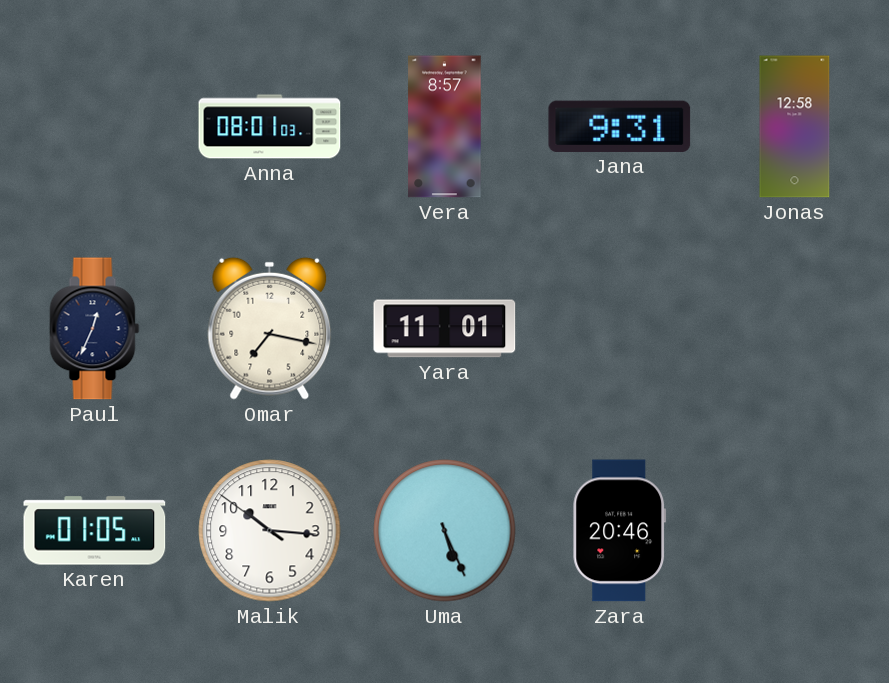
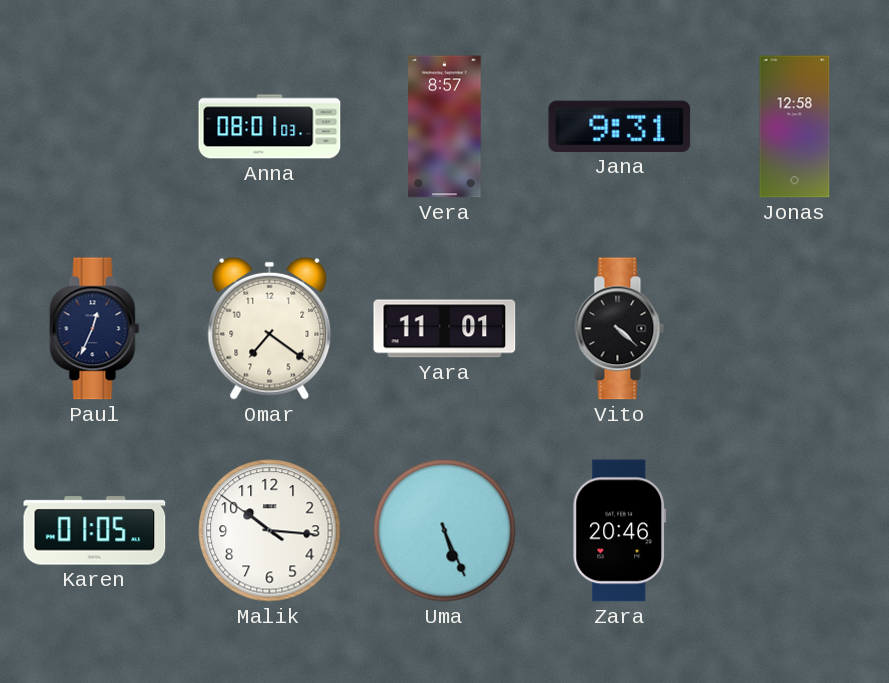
Omar: 7:17 -> 7:21 (270, 328)
Vito: none -> 4:22 (620, 329)
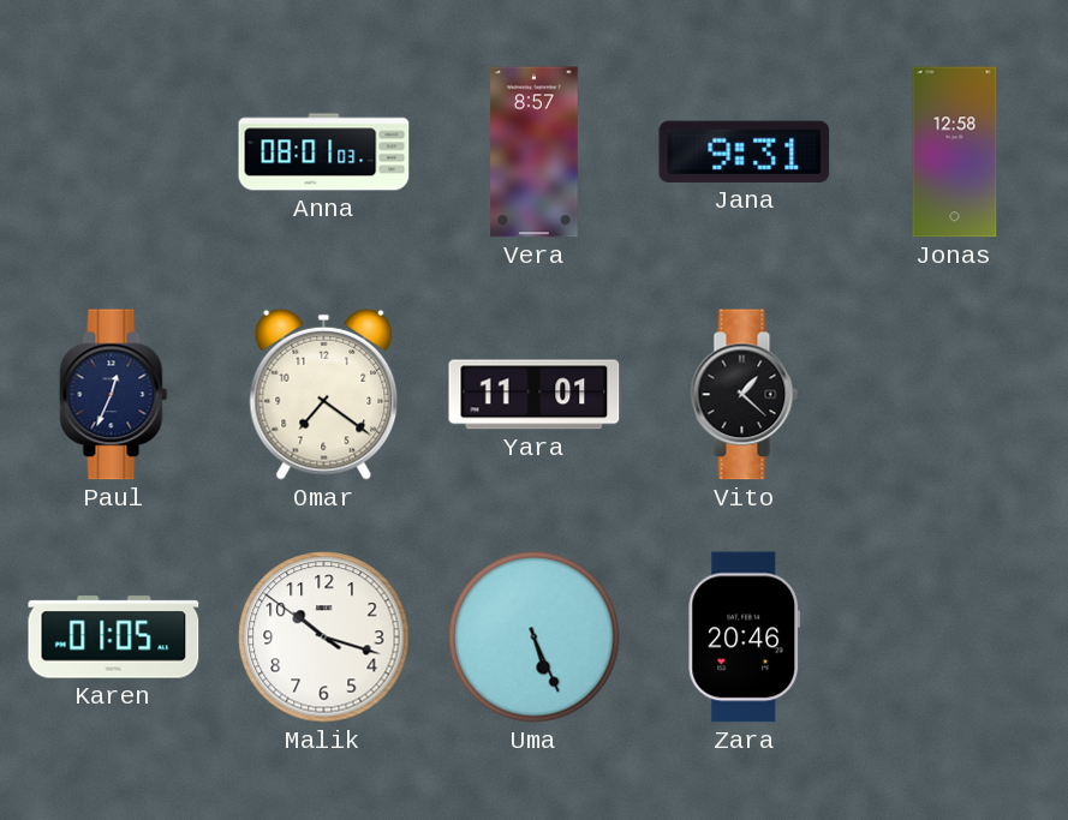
Vito: 4:22 -> 1:22 (745, 395)
Malik: 10:15 -> 10:17 (324, 638)
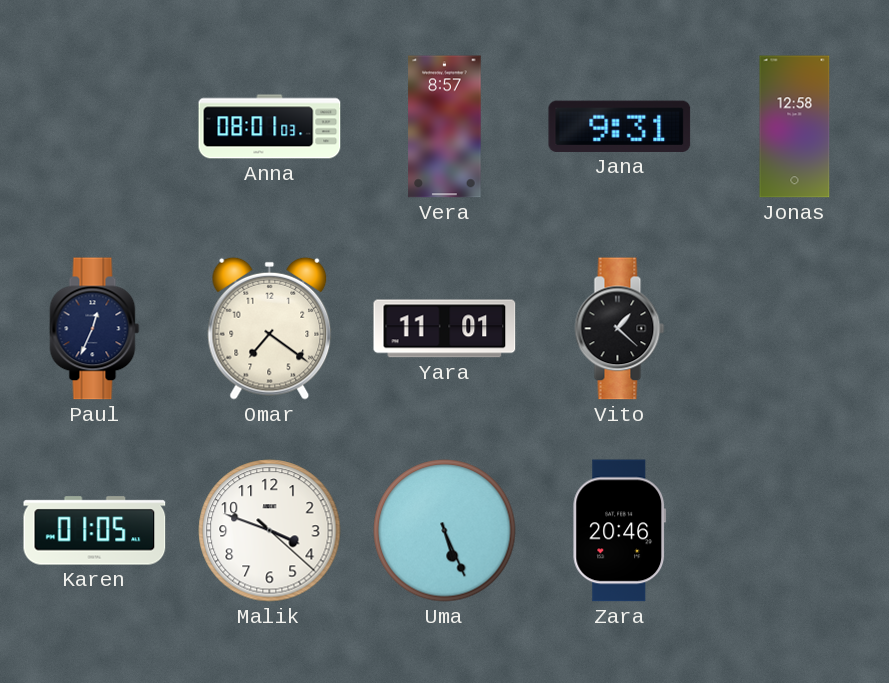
Malik: 10:17 -> 3:48 (270, 531)
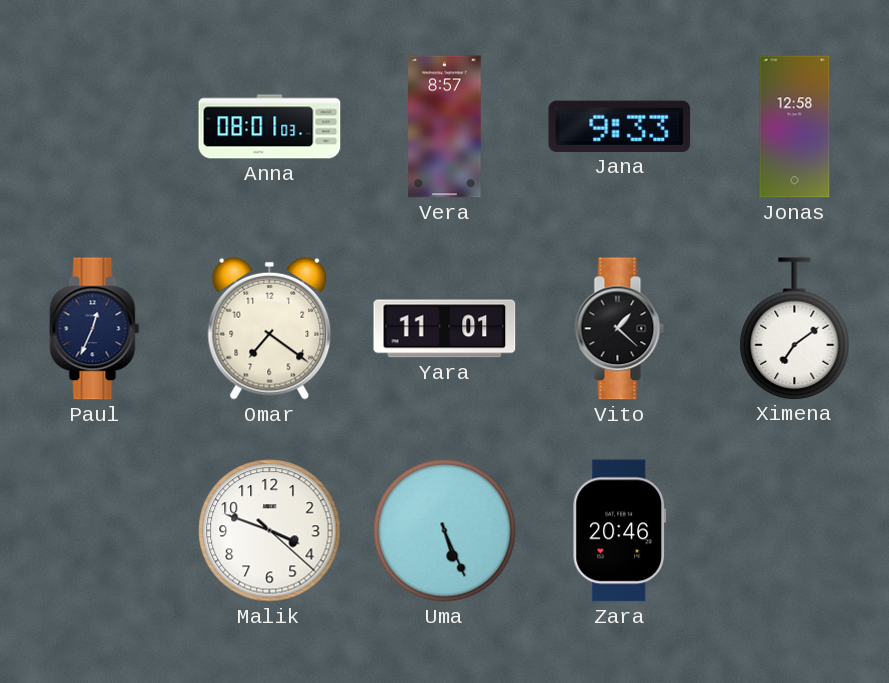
Jana: 9:31 -> 9:33 (620, 126)
Ximena: none -> 7:09 (795, 328)
Karen: 01:05 -> none (95, 531)
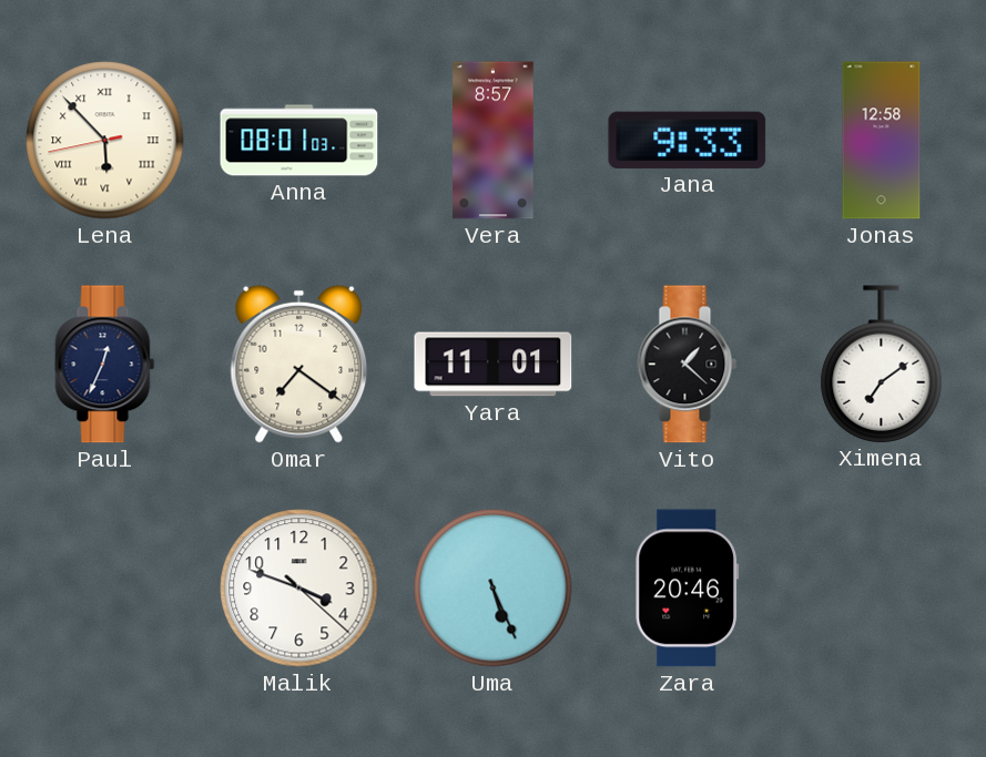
Lena: none -> 5:52 (105, 141)
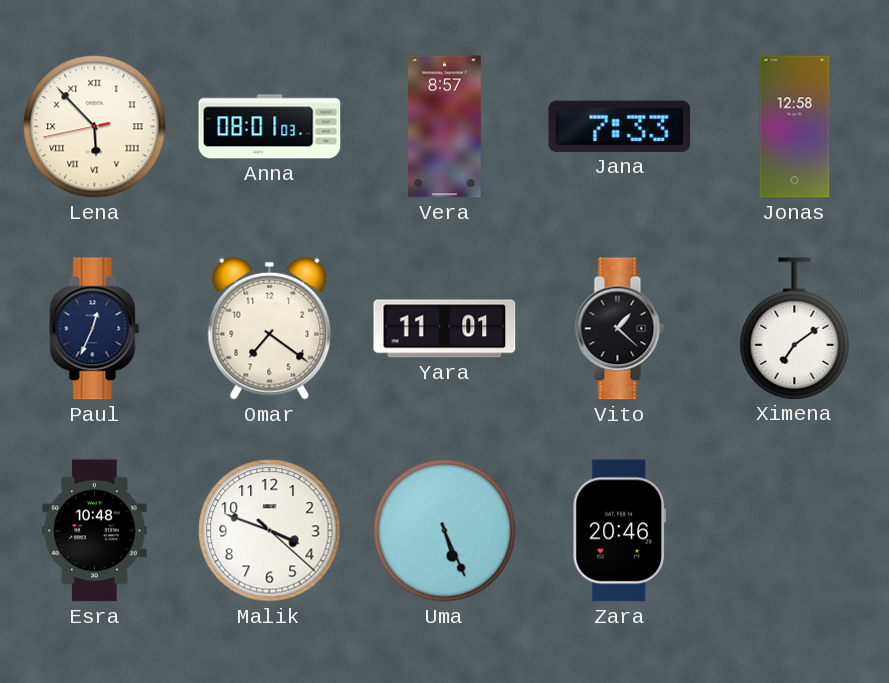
Jana: 9:33 -> 7:33 (620, 126)
Esra: none -> 10:48 (95, 531)
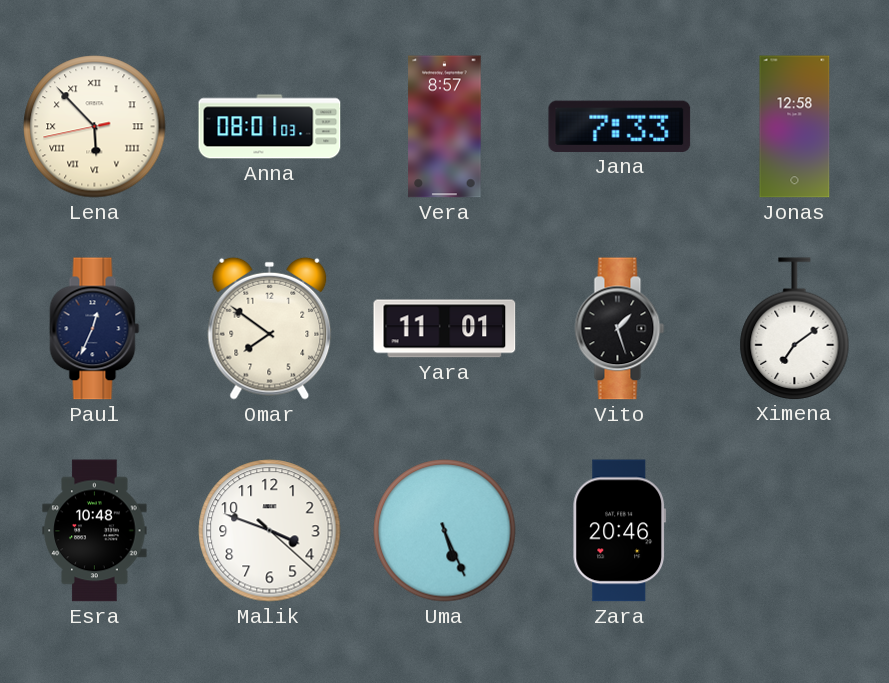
Omar: 7:21 -> 7:51 (270, 328)
Vito: 1:22 -> 1:27 (620, 329)
